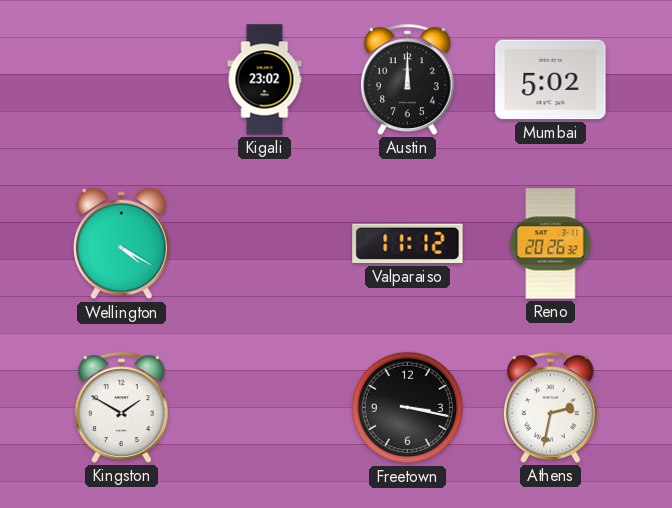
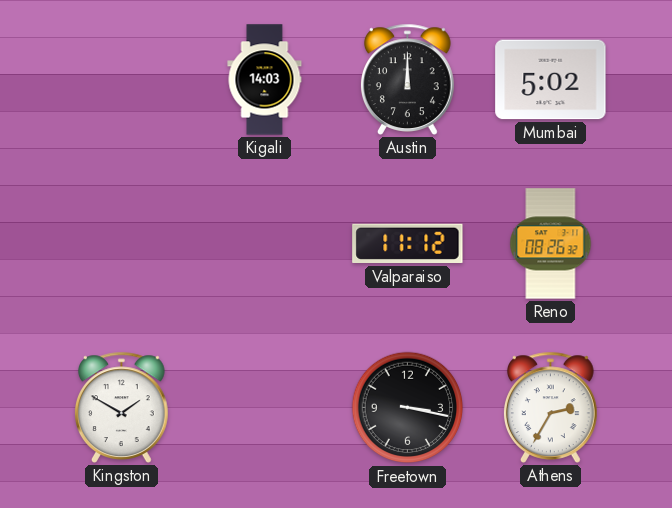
Kigali: 23:02 -> 14:03 (265, 80)
Wellington: 4:20 -> none (122, 244)
Reno: 20:26 -> 08:26 (551, 244)
Athens: 2:32 -> 2:35 (551, 407)
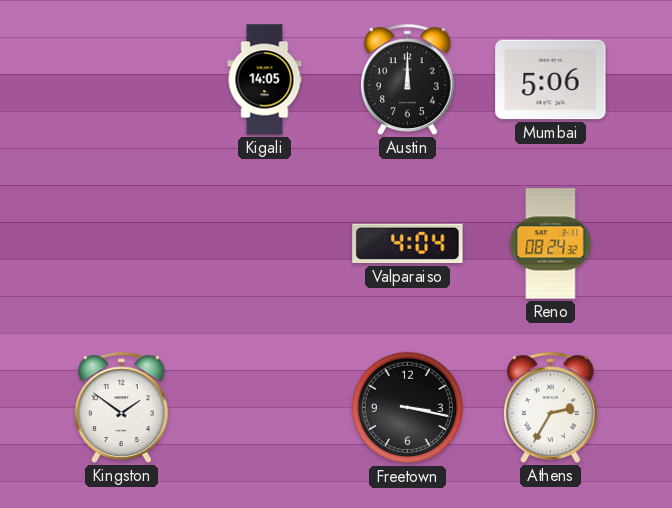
Kigali: 14:03 -> 14:05 (265, 80)
Mumbai: 5:02 -> 5:06 (551, 80)
Valparaiso: 11:12 -> 4:04 (408, 244)
Reno: 08:26 -> 08:24 (551, 244)
Kingston: 1:50 -> 1:51 (122, 407)
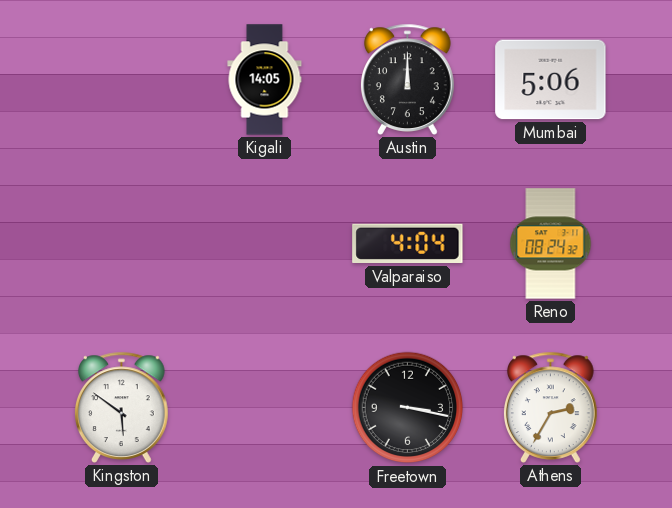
Kingston: 1:51 -> 5:51 (122, 407)
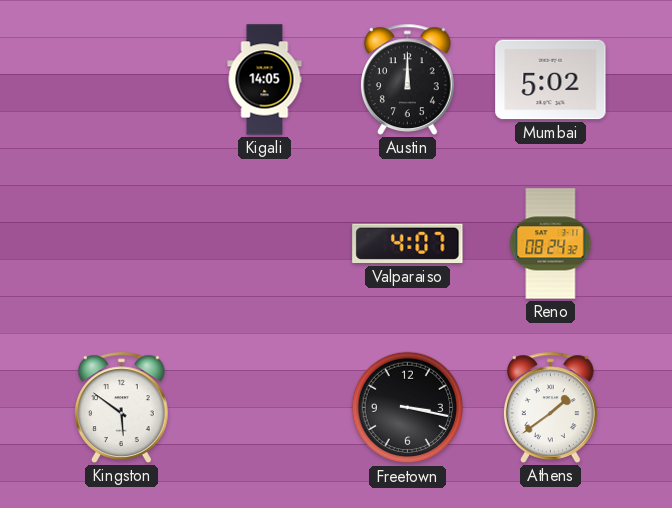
Mumbai: 5:06 -> 5:02 (551, 80)
Valparaiso: 4:04 -> 4:07 (408, 244)
Athens: 2:35 -> 1:39 (551, 407)
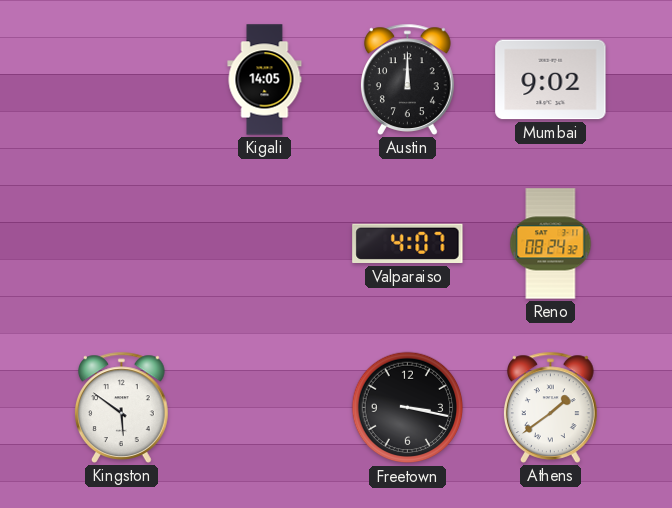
Mumbai: 5:02 -> 9:02 (551, 80)
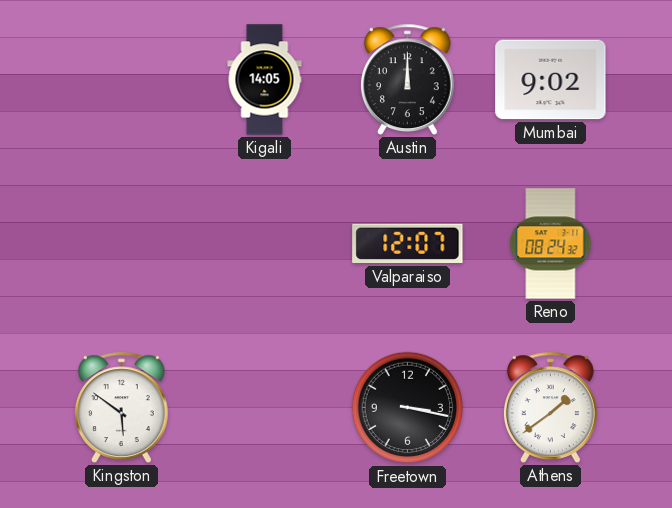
Valparaiso: 4:07 -> 12:07 (408, 244)
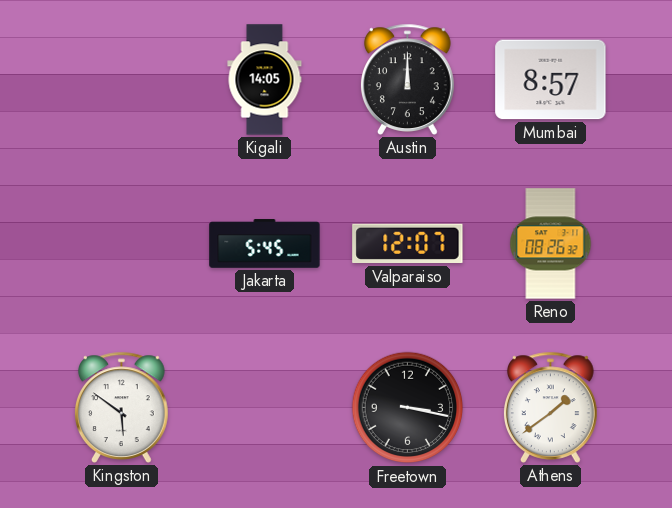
Mumbai: 9:02 -> 8:57 (551, 80)
Jakarta: none -> 5:45 (265, 244)
Reno: 08:24 -> 08:26 (551, 244)
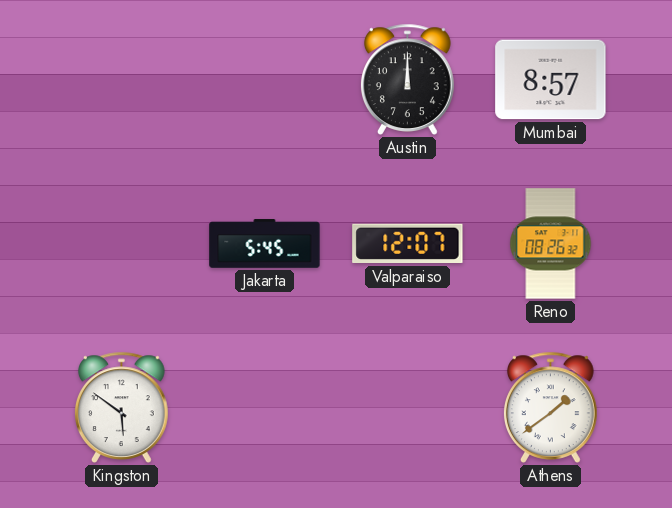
Kigali: 14:05 -> none (265, 80)
Freetown: 3:17 -> none (408, 408)
